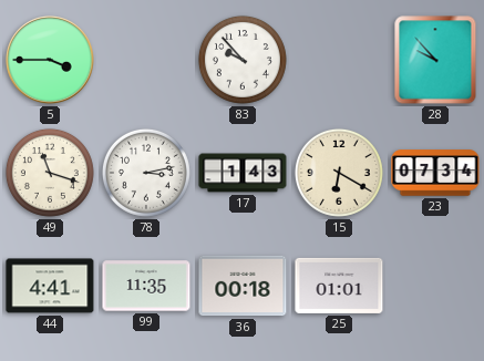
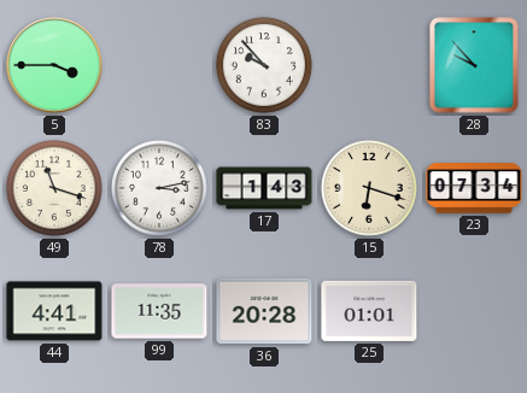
15: 6:20 -> 6:18 (369, 188)
36: 00:18 -> 20:28 (264, 311)
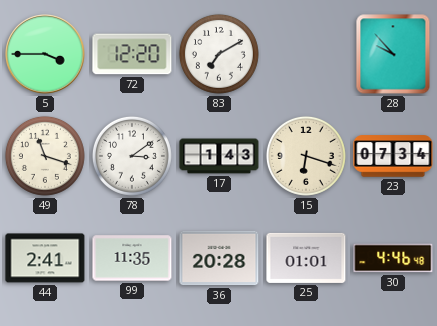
72: none -> 12:20 (132, 54)
83: 9:53 -> 7:10 (219, 54)
78: 3:13 -> 3:09 (132, 156)
44: 4:41 -> 2:41 (45, 258)
30: none -> 4:46 (393, 258)
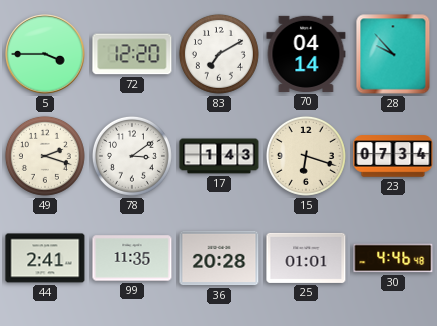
70: none -> 04:14 (306, 54)
49: 11:18 -> 2:18 (45, 156)
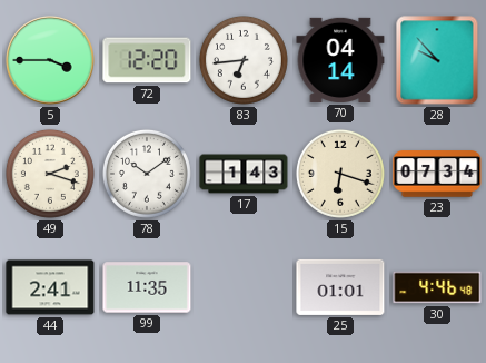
83: 7:10 -> 6:44 (244, 60)
78: 3:09 -> 10:09 (147, 174)
36: 20:28 -> none (219, 258)
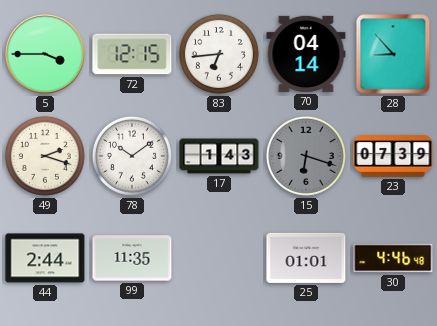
72: 12:20 -> 12:15 (132, 54)
28: 9:53 -> 8:53 (393, 54)
15 dial: cream -> grey (306, 156)
23: 07:34 -> 07:39 (393, 156)
44: 2:41 -> 2:44 (45, 258)
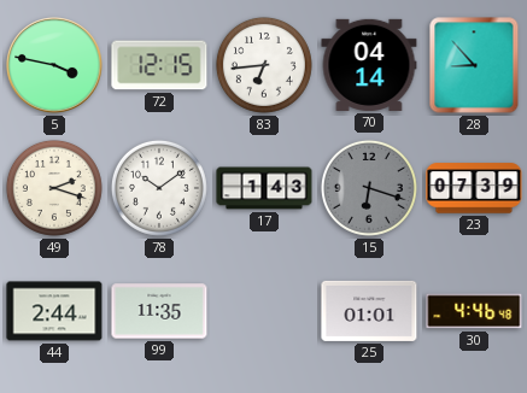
5: 3:45 -> 3:47 (54, 65)
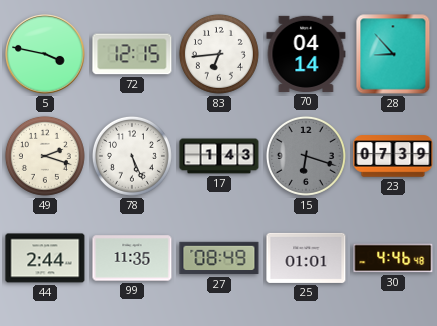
78: 10:09 -> 5:26 (132, 156)
27: none -> 08:49 (219, 258)
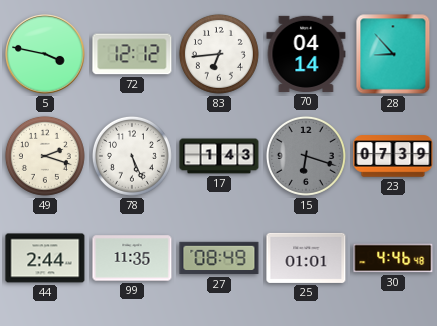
72: 12:15 -> 12:12 (132, 54)
